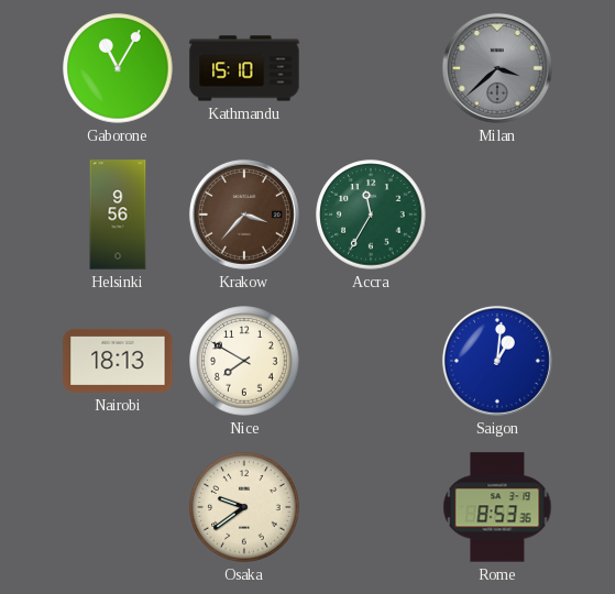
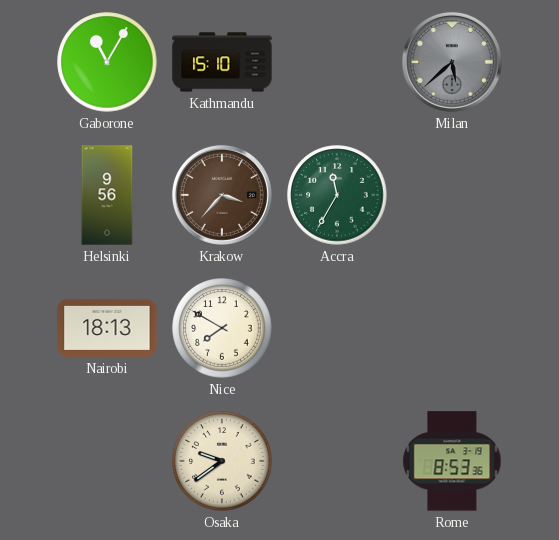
Milan: 3:38 -> 5:38 (452, 62)
Saigon: 1:01 -> none (497, 361)
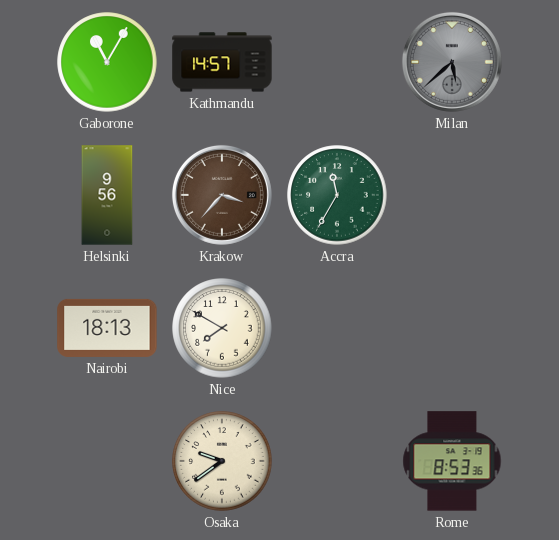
Kathmandu: 15:10 -> 14:57 (222, 62)
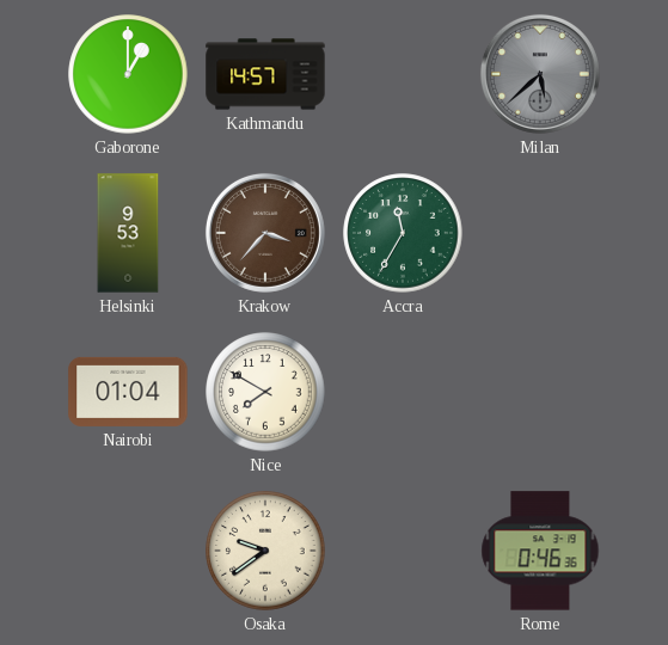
Gaborone: 11:05 -> 1:00 (128, 74)
Helsinki: 9:56 -> 9:53 (128, 233)
Nairobi: 18:13 -> 01:04 (128, 392)
Rome: 8:53 -> 0:46 (540, 551)
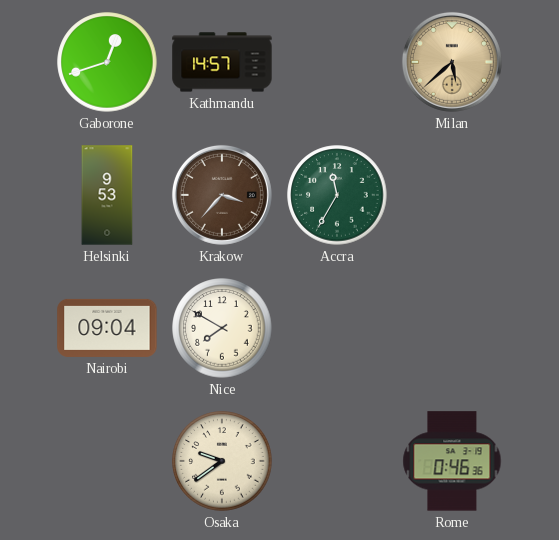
Gaborone: 1:00 -> 12:42 (107, 62)
Milan dial: grey -> champagne (452, 62)
Nairobi: 01:04 -> 09:04 (107, 328)
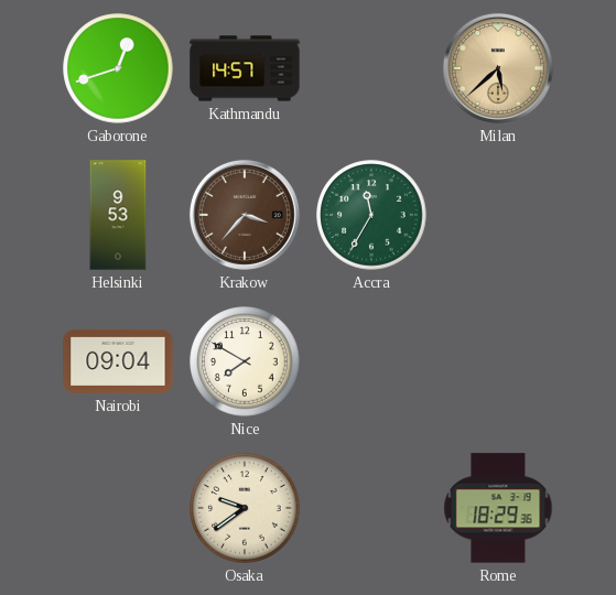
Rome: 0:46 -> 18:29 (498, 508)
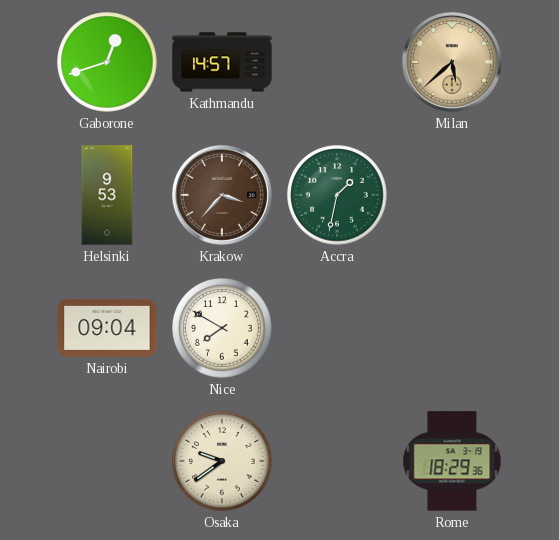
Accra: 11:35 -> 1:32 (337, 195)
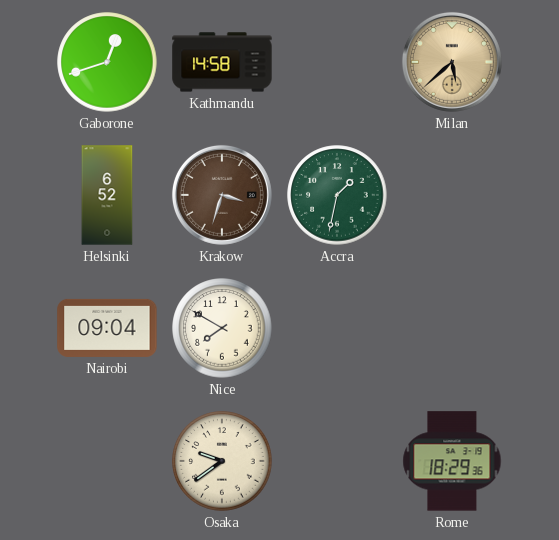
Kathmandu: 14:57 -> 14:58 (222, 62)
Helsinki: 9:53 -> 6:52 (107, 195)
Krakow: 3:37 -> 3:33 (222, 195)
